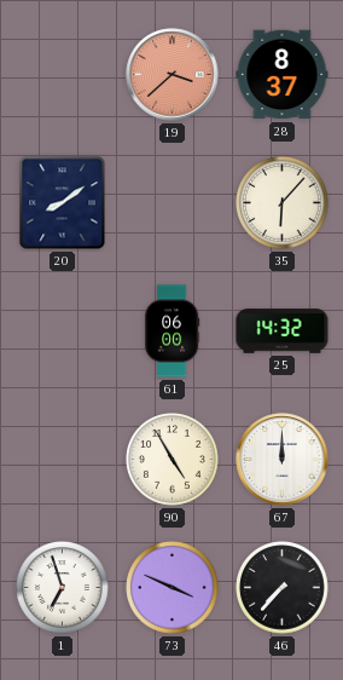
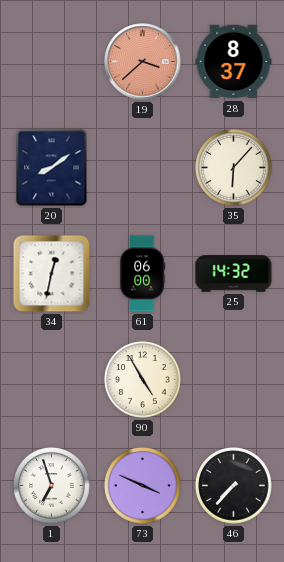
34: none -> 12:32 (52, 274)
67: 12:00 -> none (283, 460)
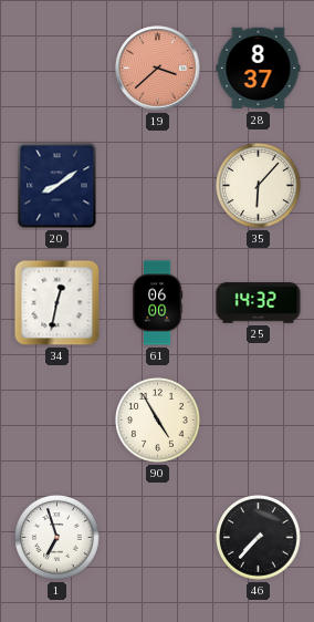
73: 3:49 -> none (143, 486)
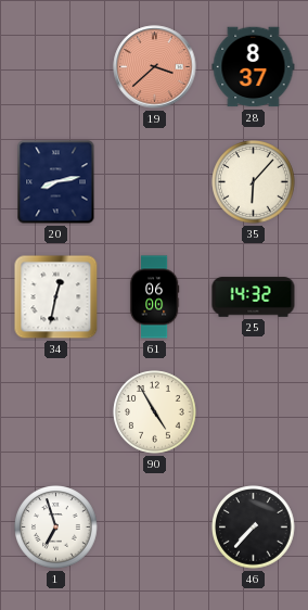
20: 8:09 -> 8:13 (56, 182)
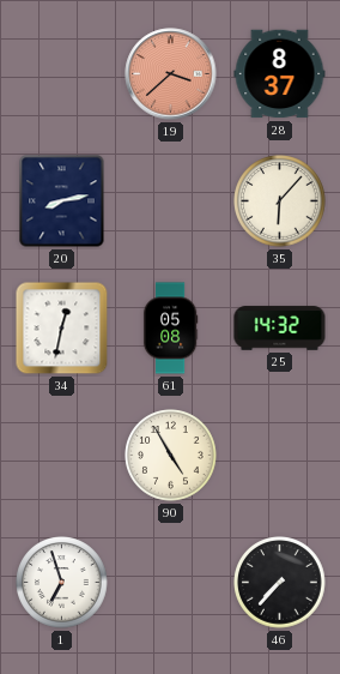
61: 06:00 -> 05:08 (170, 329)
